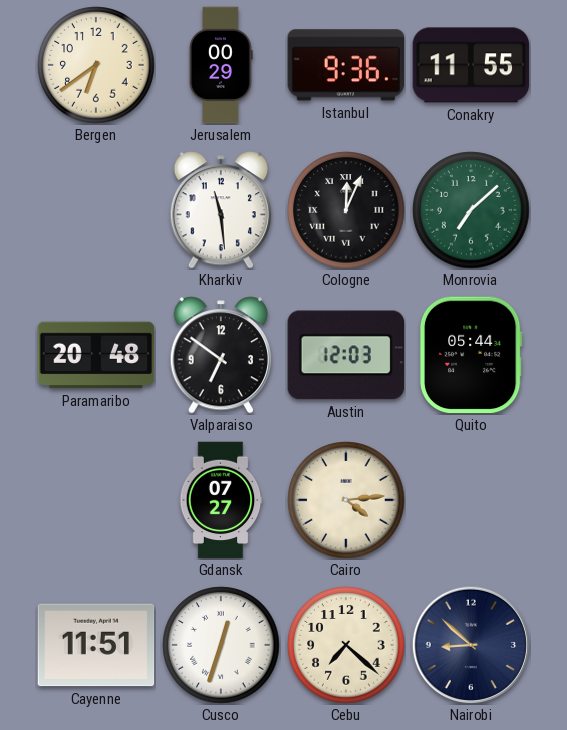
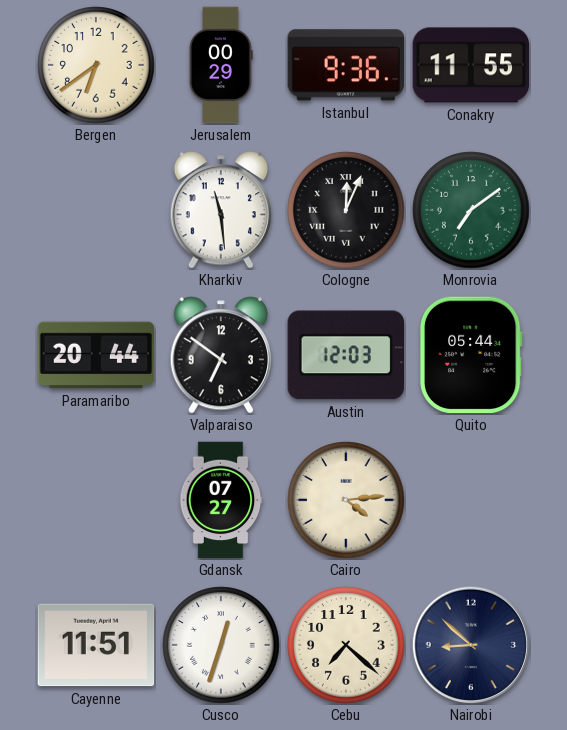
Monrovia: 7:08 -> 7:09 (471, 210)
Paramaribo: 20:48 -> 20:44 (96, 355)
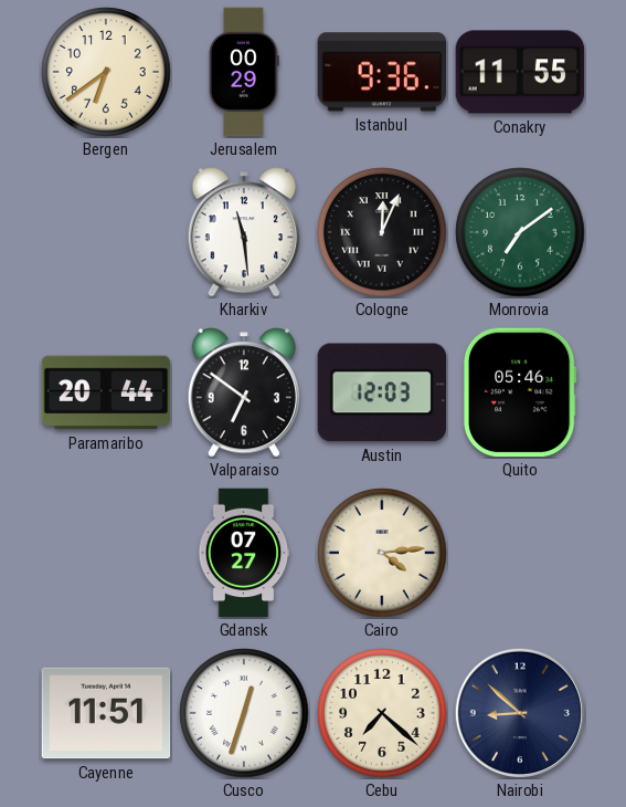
Quito: 05:44 -> 05:46 (520, 392)
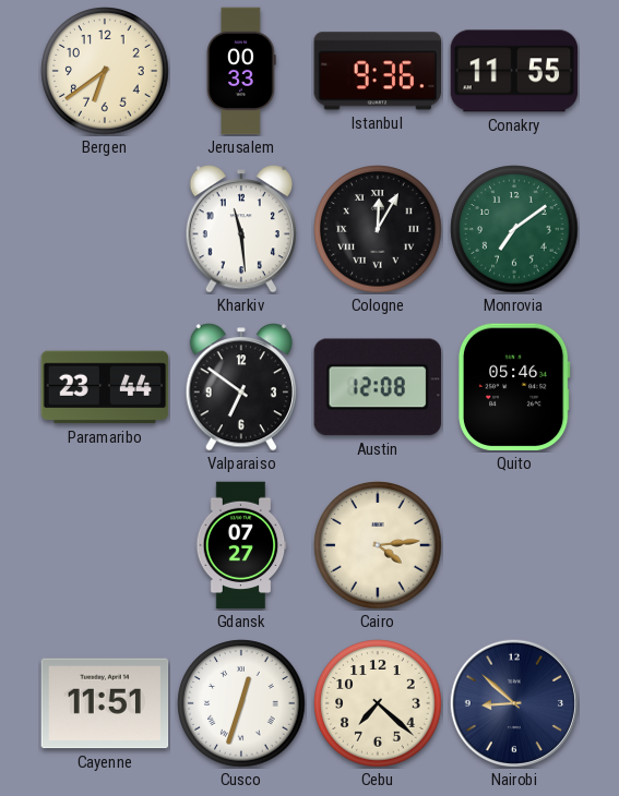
Jerusalem: 00:29 -> 00:33 (241, 71)
Cologne: 12:04 -> 12:05 (378, 229)
Paramaribo: 20:44 -> 23:44 (105, 387)
Austin: 12:03 -> 12:08 (377, 387)
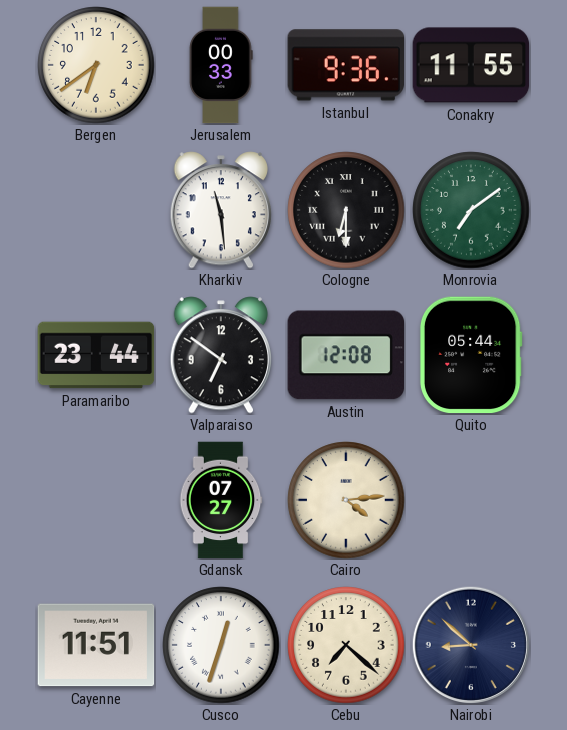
Cologne: 12:05 -> 6:30 (346, 210)
Quito: 05:46 -> 05:44 (471, 355)
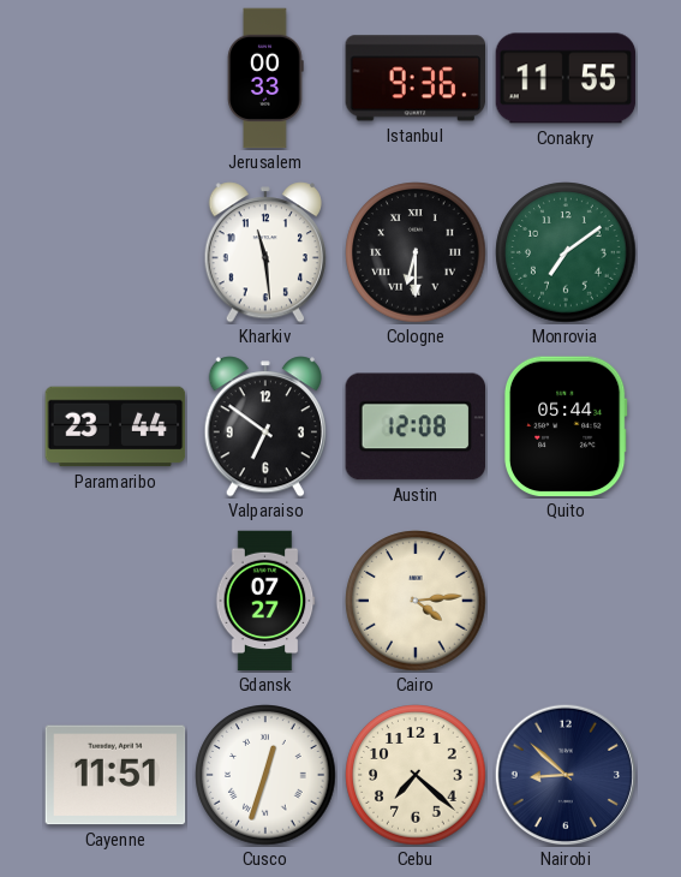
Bergen: 6:39 -> none (96, 65)
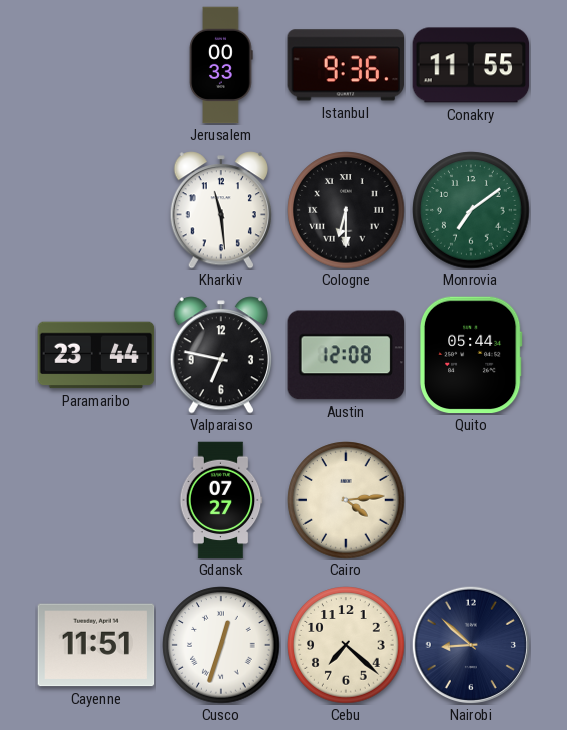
Valparaiso: 6:51 -> 6:47 (220, 355)
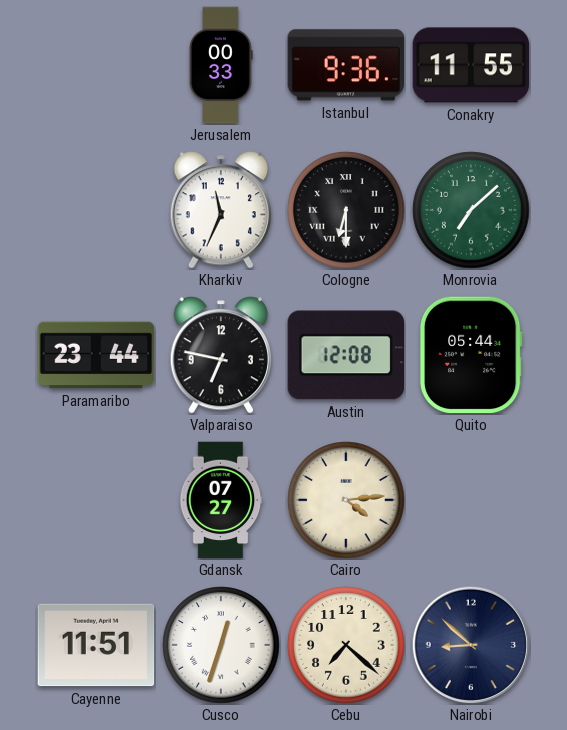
Kharkiv: 11:29 -> 11:34 (220, 210)
Monrovia: 7:09 -> 7:08 (471, 210)
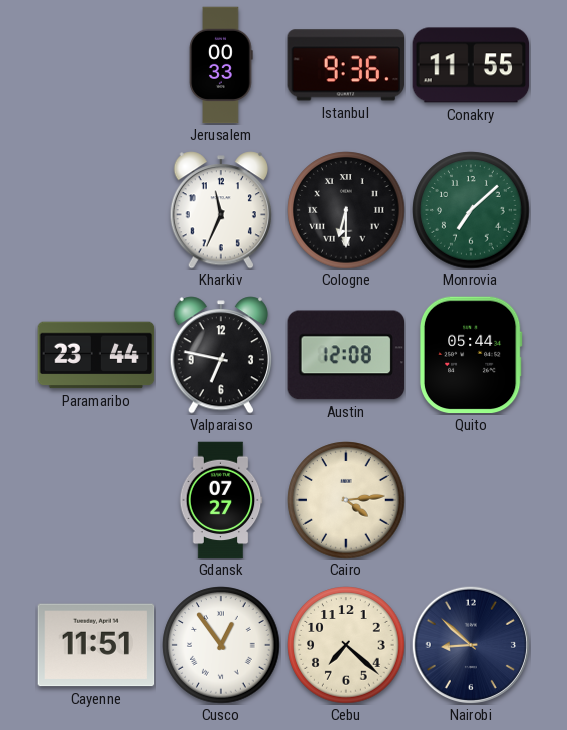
Cusco: 12:33 -> 12:54 (221, 645)
